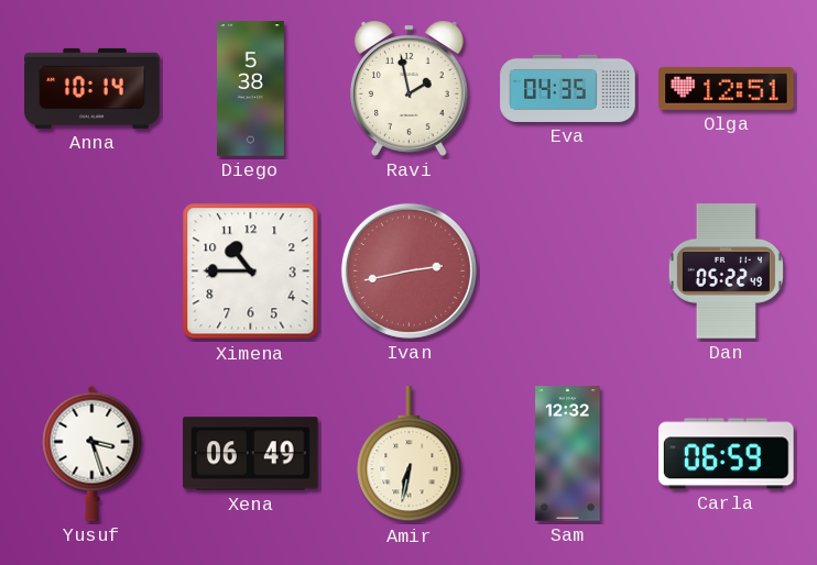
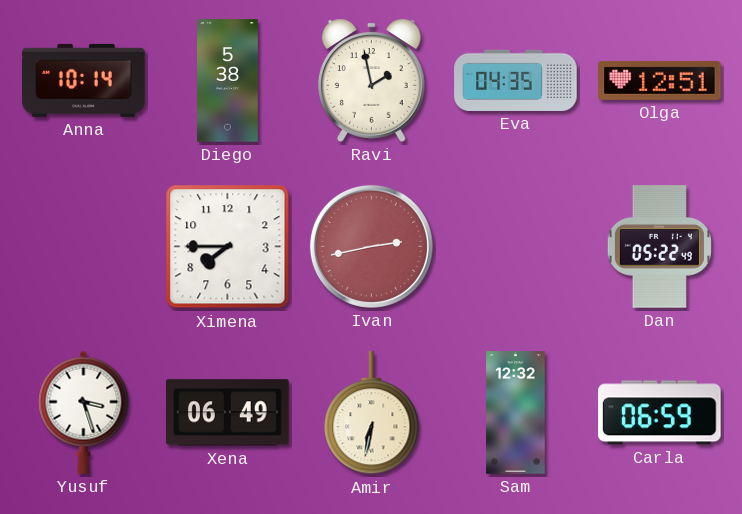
Ximena: 10:45 -> 7:45 (228, 247)
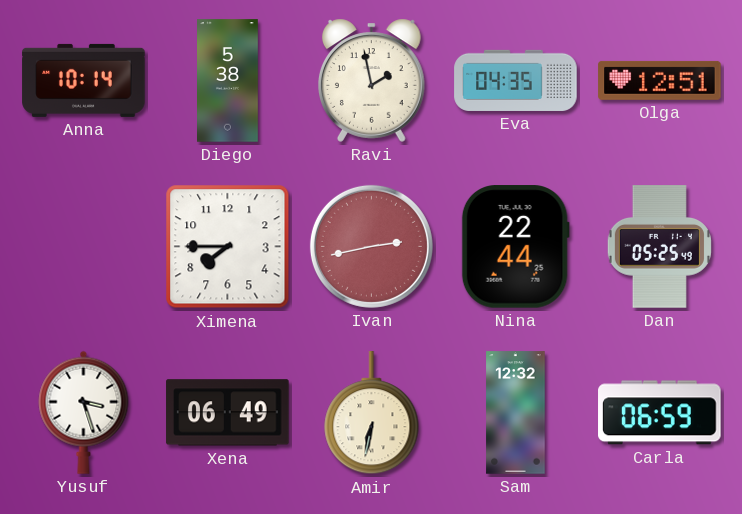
Nina: none -> 22:44 (515, 247)
Dan: 05:22 -> 05:25 (659, 247)
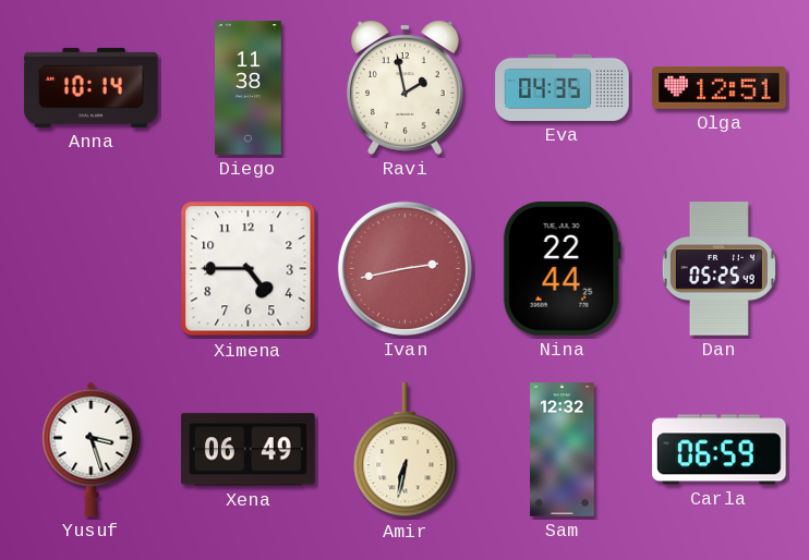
Diego: 5:38 -> 11:38 (249, 88)
Ximena: 7:45 -> 4:45 (249, 269)
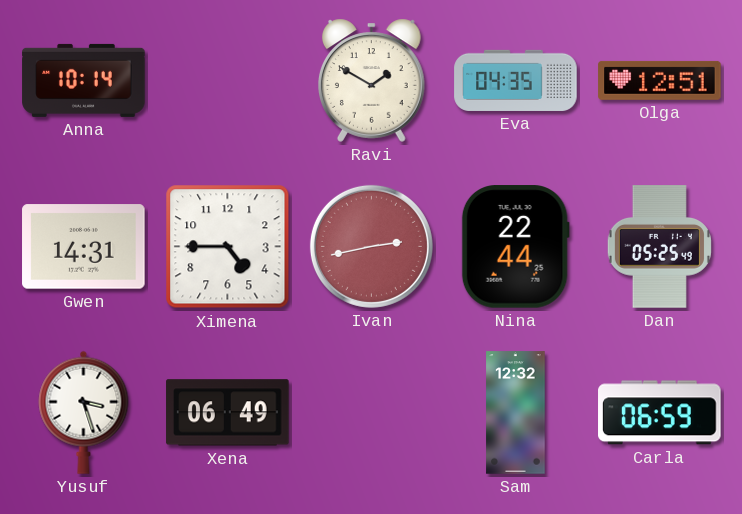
Diego: 11:38 -> none (249, 88)
Ravi: 1:58 -> 1:50 (372, 80)
Gwen: none -> 14:31 (84, 247)
Amir: 6:32 -> none (406, 450)
